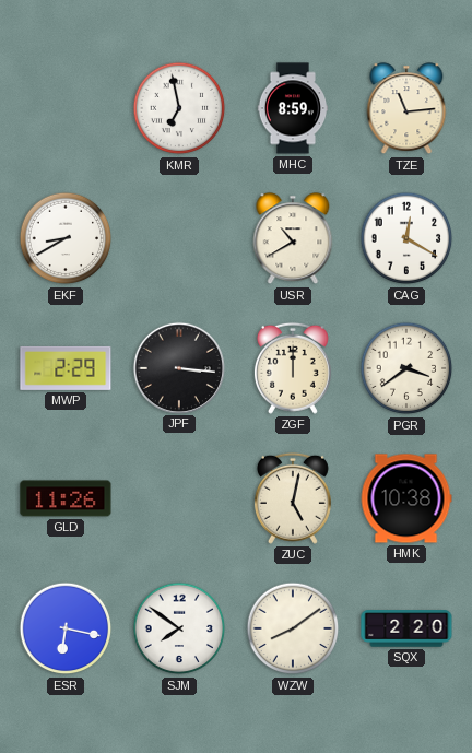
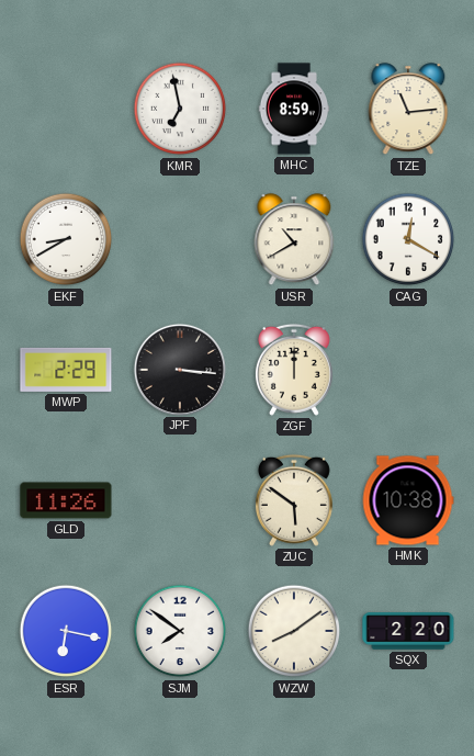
PGR: 3:39 -> none (406, 368)
ZUC: 5:02 -> 5:51 (294, 500)
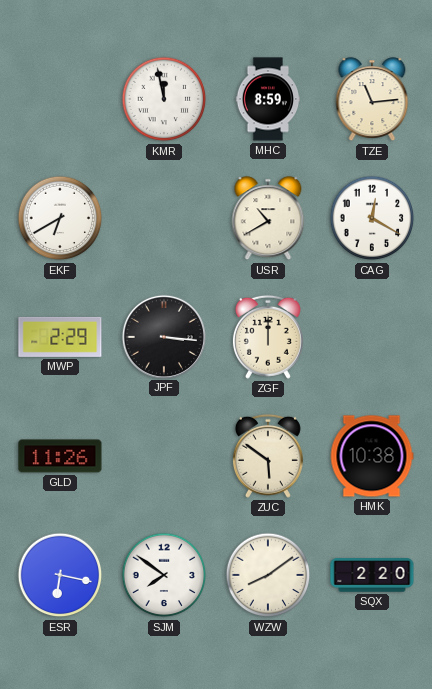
KMR: 6:58 -> 11:58 (164, 99)
EKF: 8:40 -> 6:40 (60, 218)
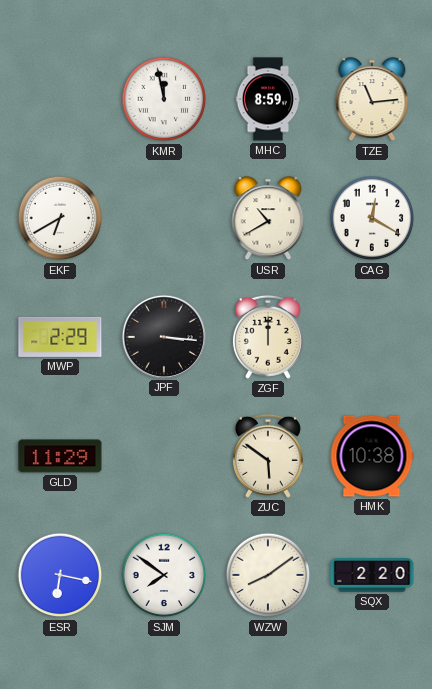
GLD: 11:26 -> 11:29 (60, 456)
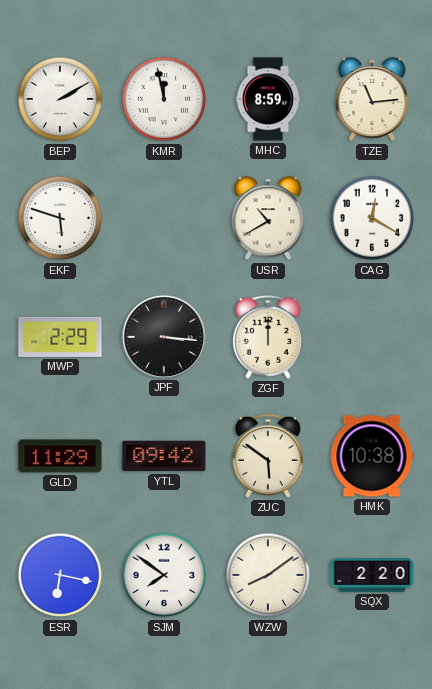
BEP: none -> 2:10 (60, 99)
EKF: 6:40 -> 5:48 (60, 218)
YTL: none -> 09:42 (164, 456)
